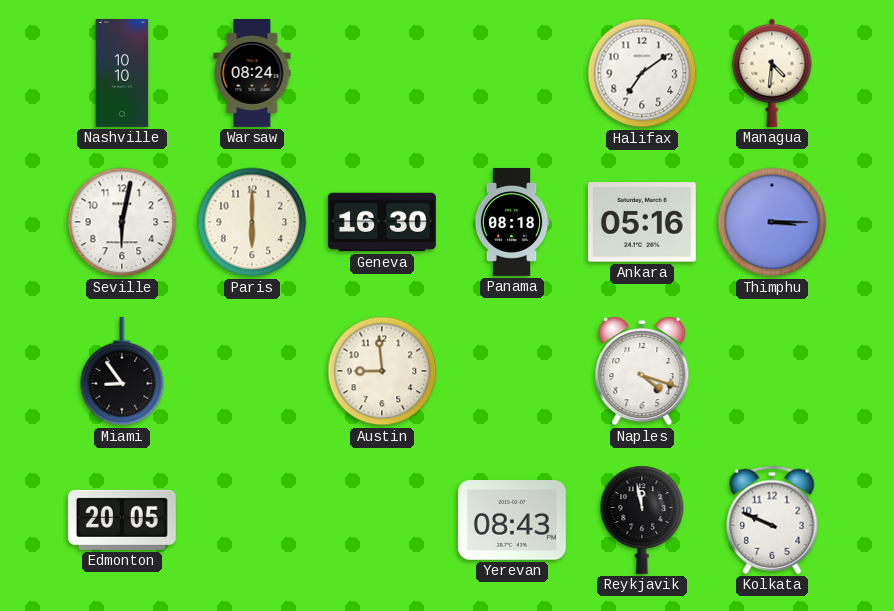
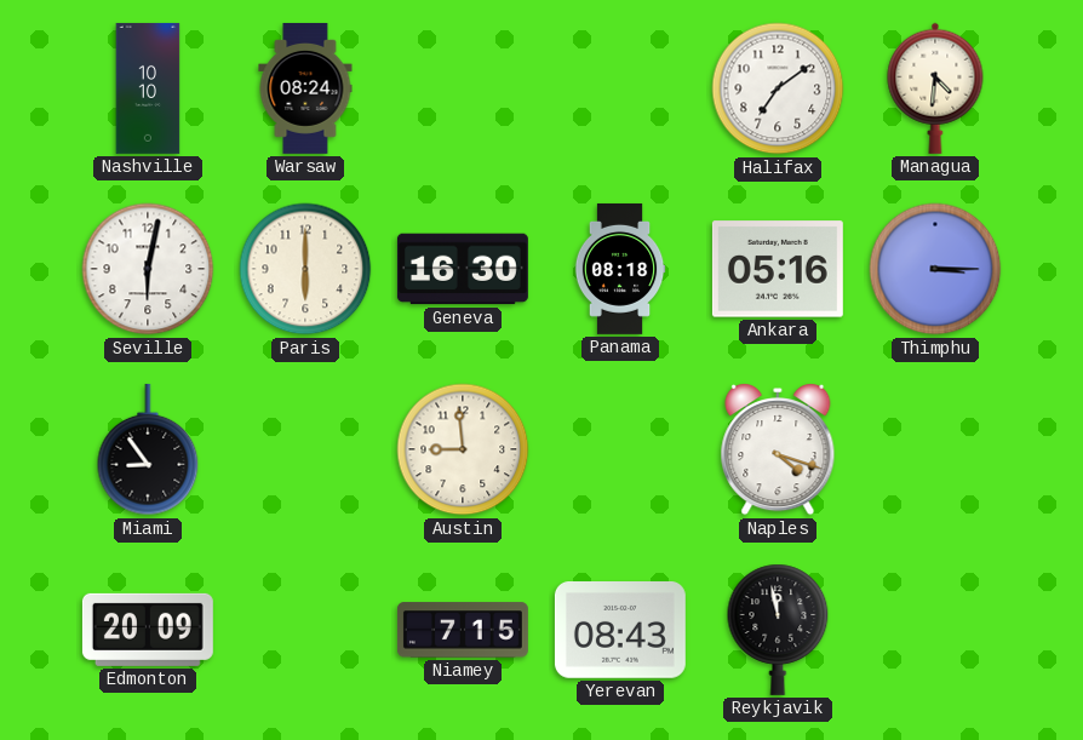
Edmonton: 20:05 -> 20:09 (148, 630)
Niamey: none -> 7:15 (463, 630)
Kolkata: 9:49 -> none (772, 520)
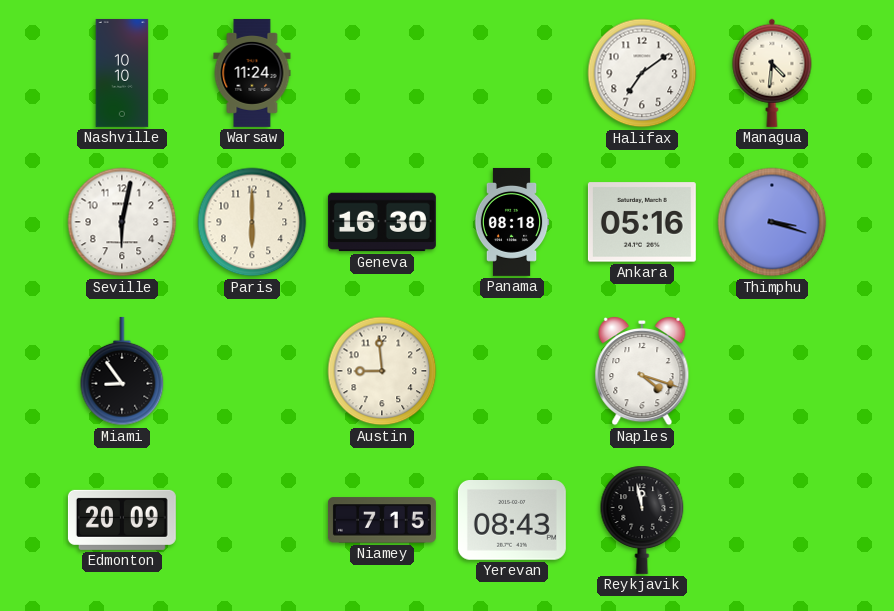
Warsaw: 08:24 -> 11:24 (252, 73)
Thimphu: 3:15 -> 3:18 (772, 222)
